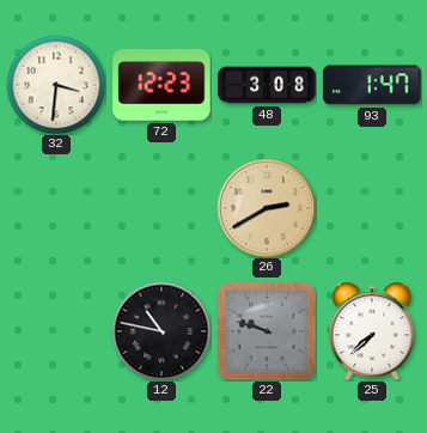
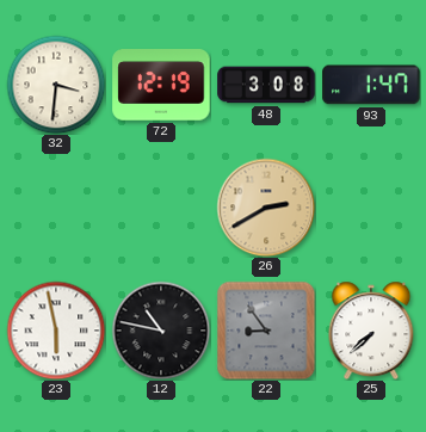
72: 12:23 -> 12:19 (161, 86)
23: none -> 5:58 (56, 331)
22: 9:48 -> 8:54 (266, 331)
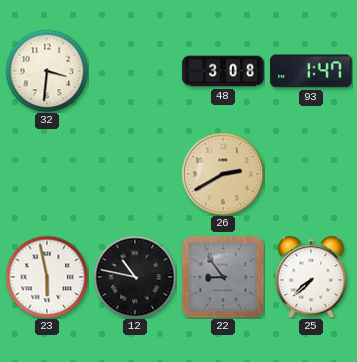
72: 12:19 -> none (161, 86)
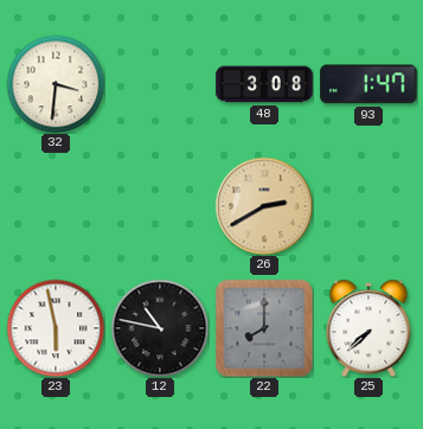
22: 8:54 -> 8:00 (264, 328)
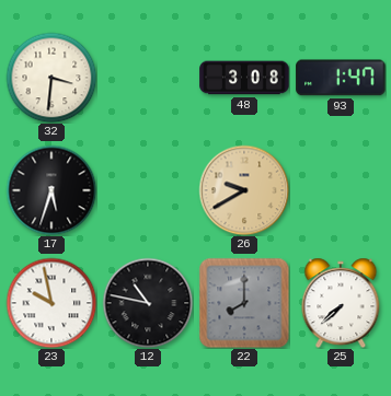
17: none -> 5:33 (51, 190)
26: 2:40 -> 9:40 (244, 190)
23: 5:58 -> 9:58 (51, 303)
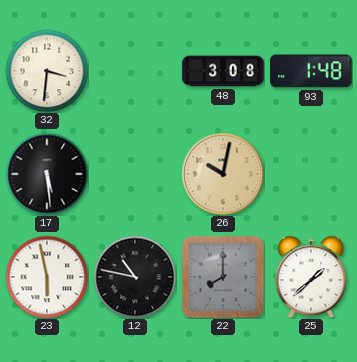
93: 1:47 -> 1:48 (311, 71)
17: 5:33 -> 5:29 (47, 174)
26: 9:40 -> 10:02 (223, 174)
23: 9:58 -> 5:58 (47, 277)
25: 7:38 -> 1:38 (311, 277)
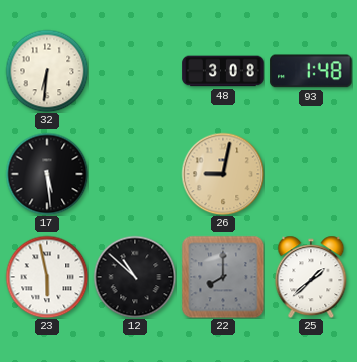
32: 3:31 -> 6:31 (47, 71)
26: 10:02 -> 9:02 (223, 174)
12: 10:47 -> 10:52 (135, 277)
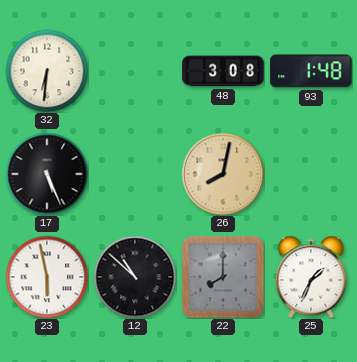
17: 5:29 -> 5:26 (47, 174)
26: 9:02 -> 8:02 (223, 174)
25: 1:38 -> 1:34 (311, 277)
